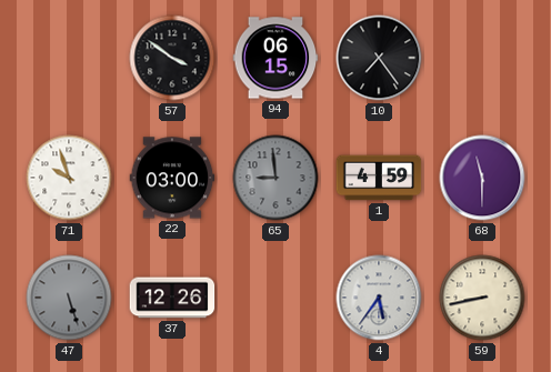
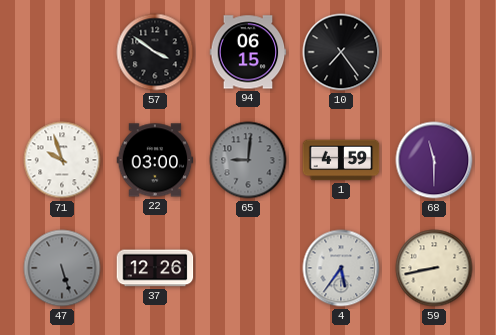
65: 8:59 -> 9:01 (248, 160)
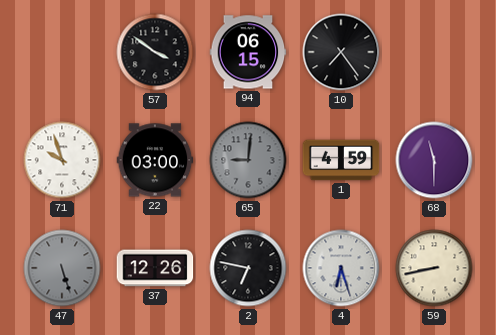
2: none -> 6:47 (248, 268)
4: 5:36 -> 6:27 (341, 268)
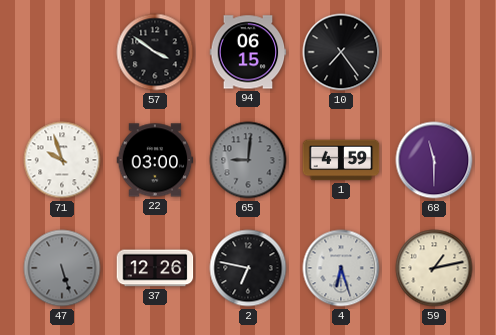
59: 8:43 -> 1:13 (434, 268)
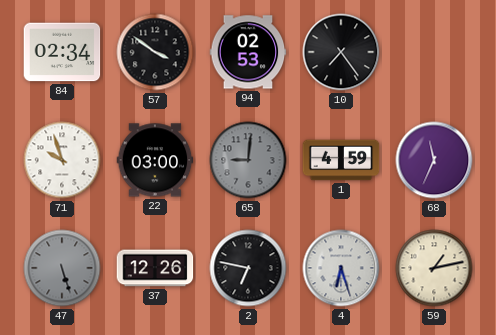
84: none -> 02:34 (62, 52)
94: 06:15 -> 02:53 (248, 52)
68: 11:30 -> 11:34 (434, 160)
